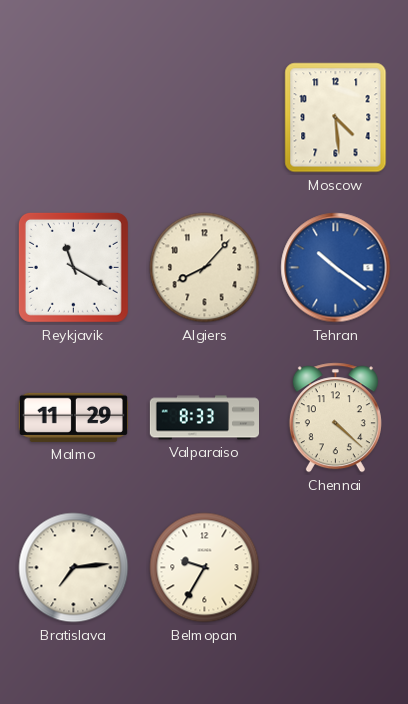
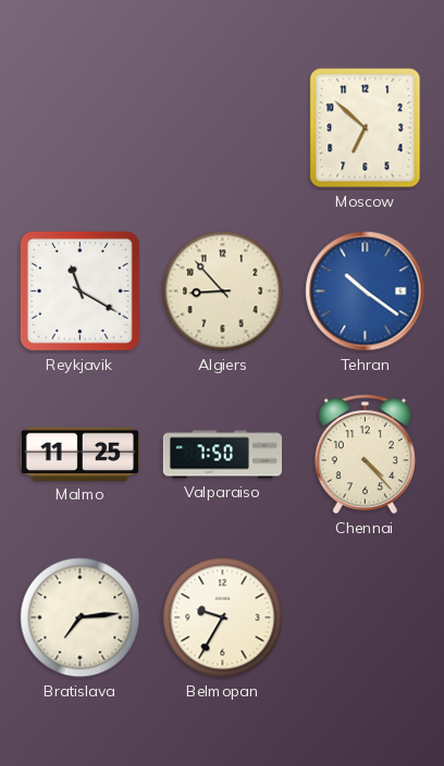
Moscow: 4:29 -> 6:52 (366, 128)
Algiers: 8:07 -> 8:53 (223, 292)
Malmo: 11:29 -> 11:25 (79, 454)
Valparaiso: 8:33 -> 7:50 (222, 455)
Chennai: 4:22 -> 4:23 (365, 455)
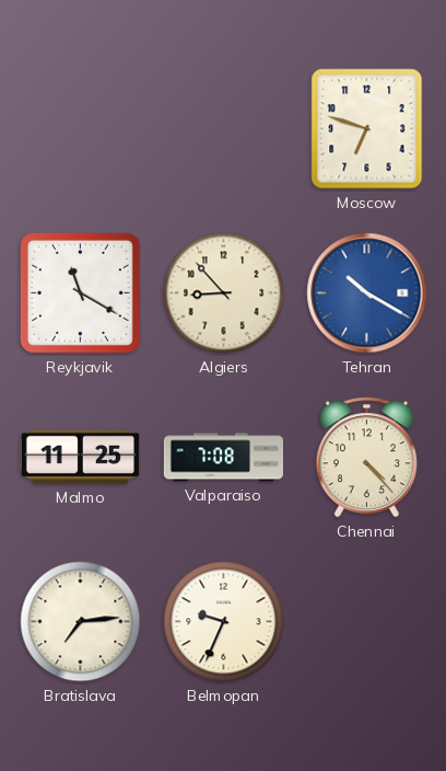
Moscow: 6:52 -> 6:48 (367, 129)
Tehran: 10:21 -> 10:20 (367, 294)
Valparaiso: 7:50 -> 7:08 (223, 458)
Belmopan: 9:35 -> 9:34 (224, 622)
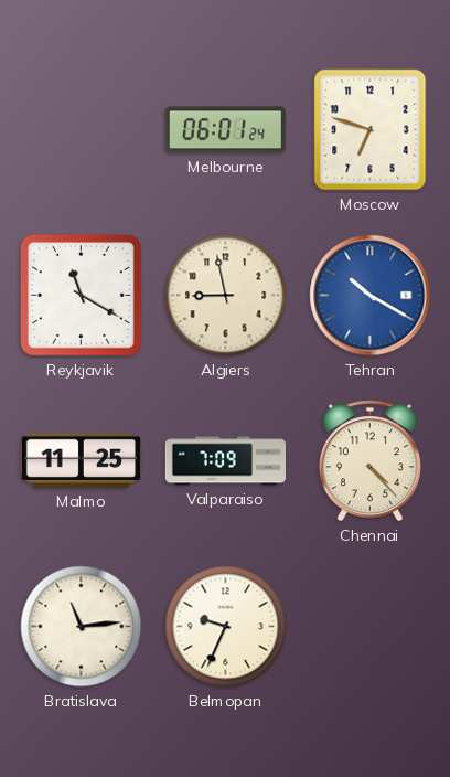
Melbourne: none -> 06:01 (225, 130)
Algiers: 8:53 -> 8:58 (226, 296)
Valparaiso: 7:08 -> 7:09 (225, 461)
Bratislava: 7:14 -> 11:14 (82, 627)
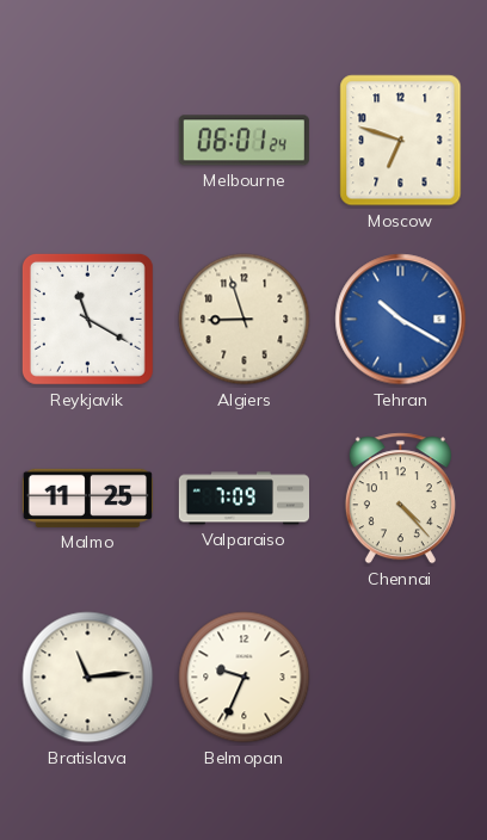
Algiers: 8:58 -> 8:57 (245, 320)
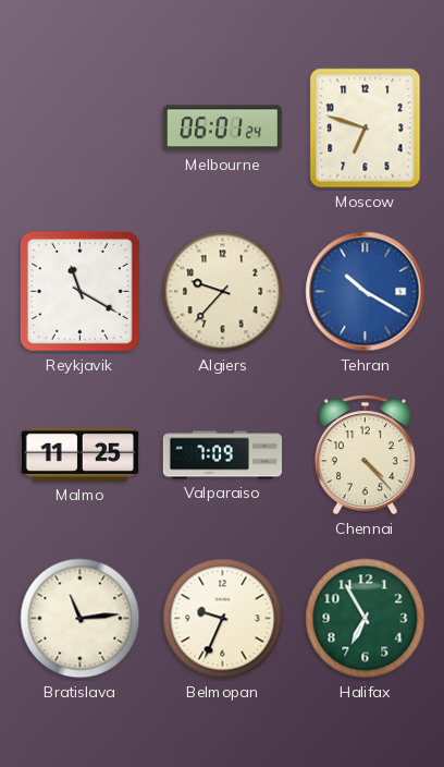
Algiers: 8:57 -> 9:37 (223, 292)
Halifax: none -> 6:55 (366, 619)
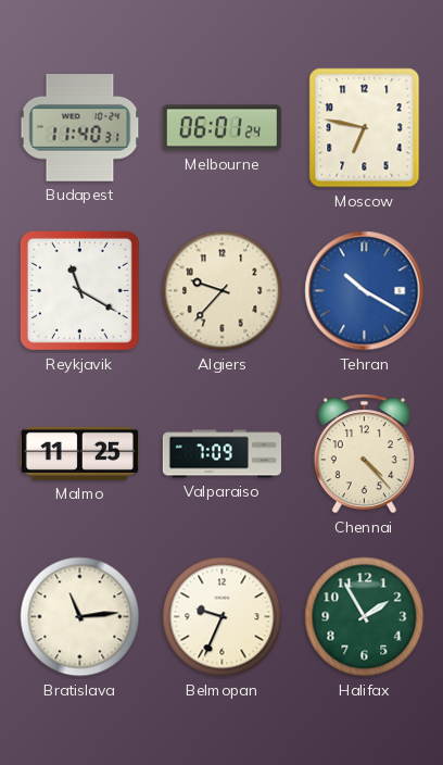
Budapest: none -> 11:40 (80, 128)
Moscow: 6:48 -> 6:47 (365, 128)
Halifax: 6:55 -> 1:55 (365, 617)
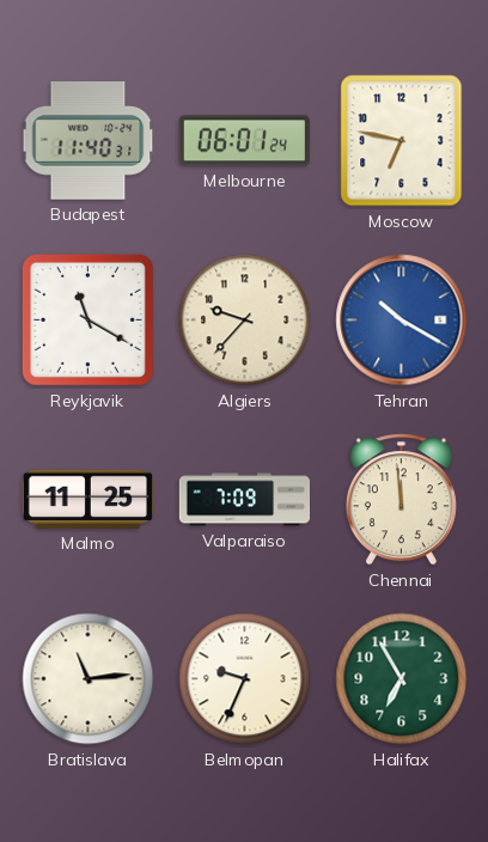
Chennai: 4:23 -> 11:59 (401, 500)
Halifax: 1:55 -> 6:55 (402, 679)
